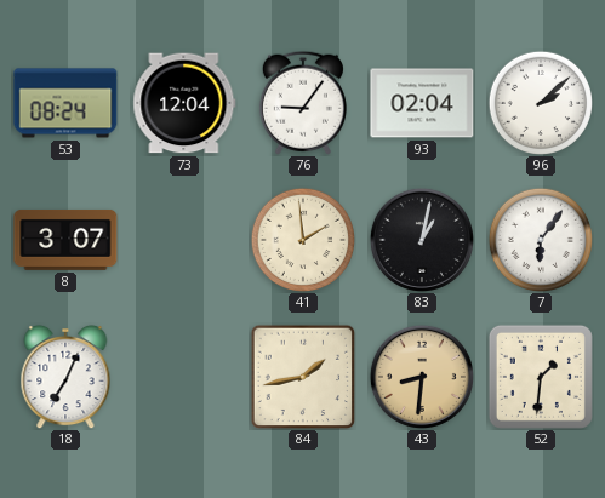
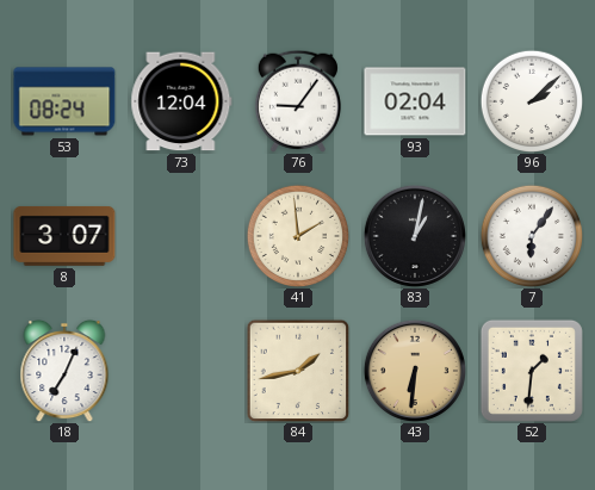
43: 8:31 -> 6:31 (415, 371)
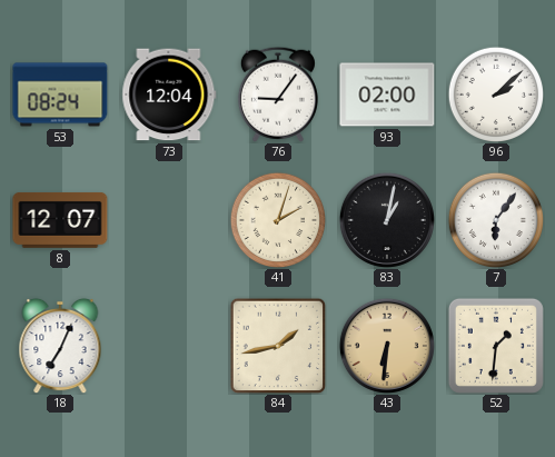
93: 02:04 -> 02:00 (387, 95)
8: 3:07 -> 12:07 (60, 220)
41: 1:59 -> 2:03 (277, 219)
